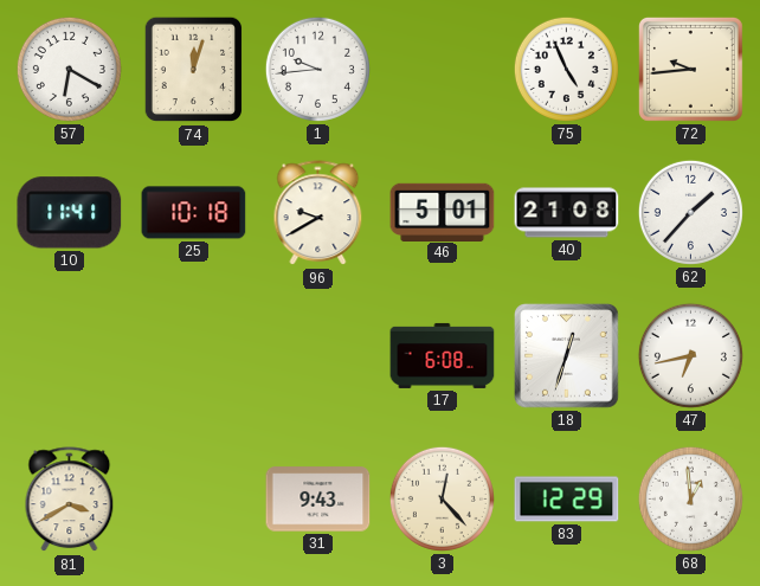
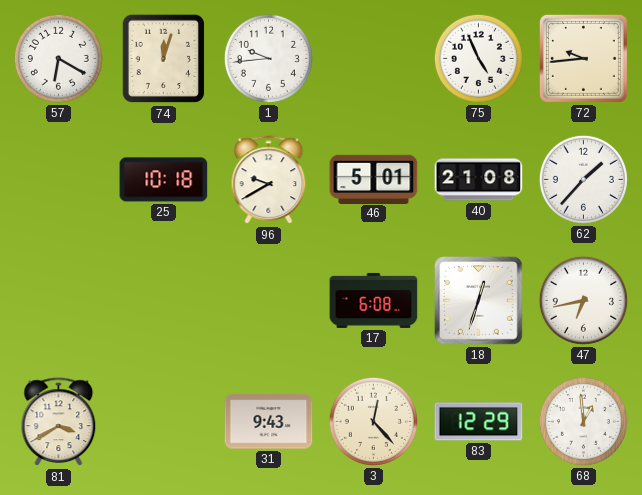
10: 11:41 -> none (70, 213)
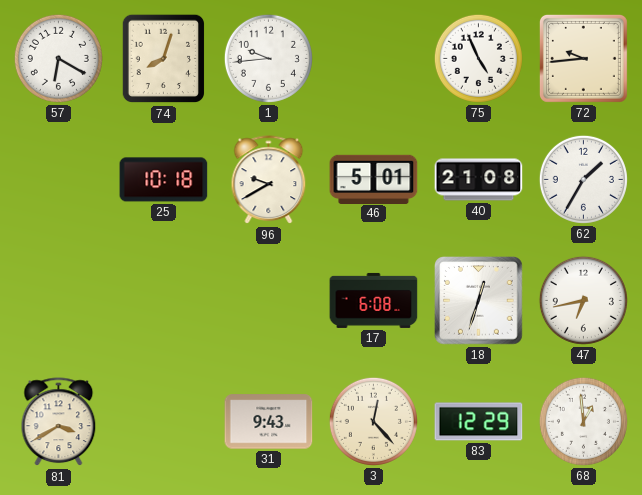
74: 12:03 -> 8:03 (164, 59)
62: 1:37 -> 1:35 (583, 179)
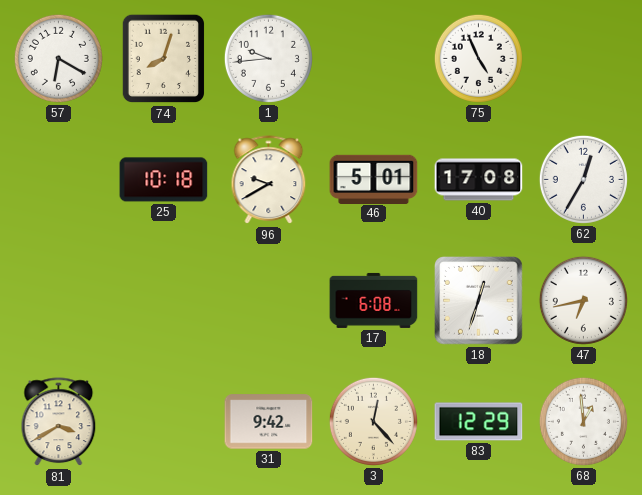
72: 9:44 -> none (583, 58)
40: 21:08 -> 17:08 (479, 180)
62: 1:35 -> 12:35 (583, 179)
31: 9:43 -> 9:42 (269, 422)
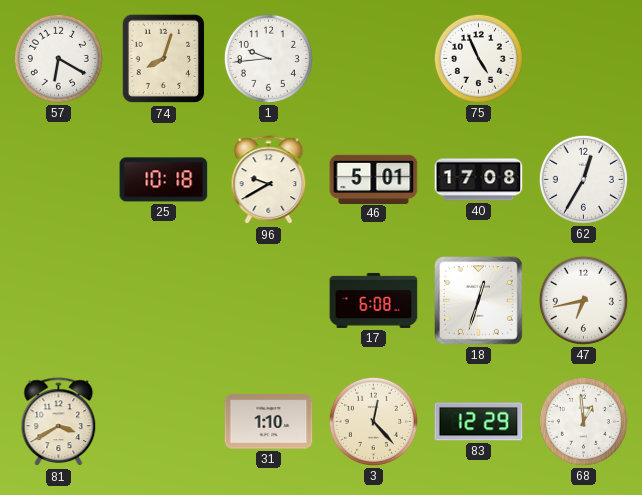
31: 9:42 -> 1:10 (269, 422)
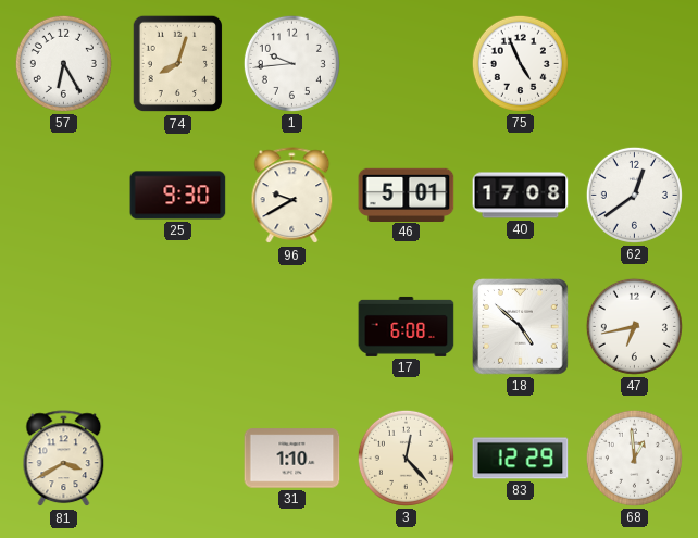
57: 6:20 -> 6:25 (63, 63)
25: 10:18 -> 9:30 (178, 196)
62: 12:35 -> 12:39 (634, 195)
18: 12:33 -> 4:52 (521, 327)
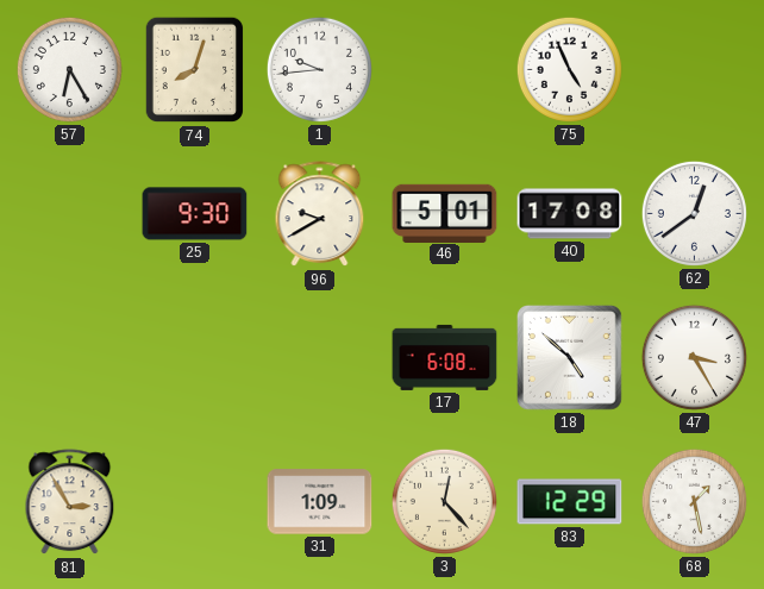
47: 6:43 -> 3:25 (694, 357)
81: 3:40 -> 2:55 (70, 502)
31: 1:10 -> 1:09 (320, 502)
68: 12:59 -> 1:28 (694, 501)
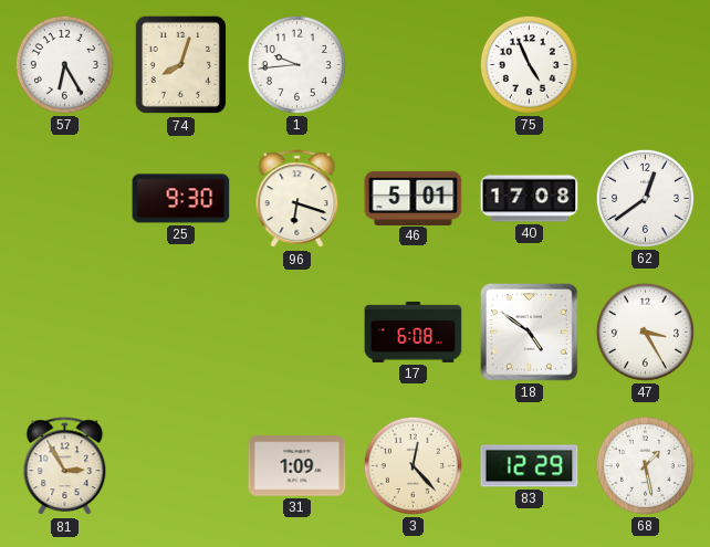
96: 9:40 -> 6:18 (297, 199)
18: 4:52 -> 4:51 (530, 333)
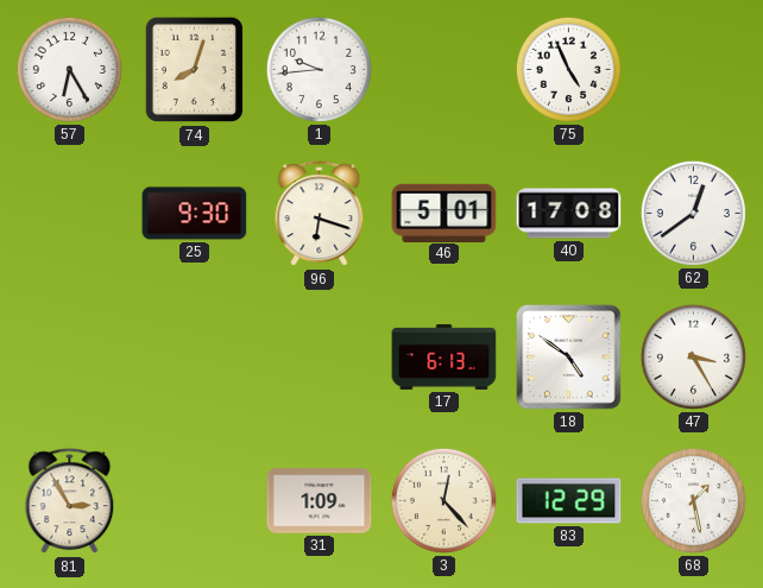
17: 6:08 -> 6:13 (444, 356)
